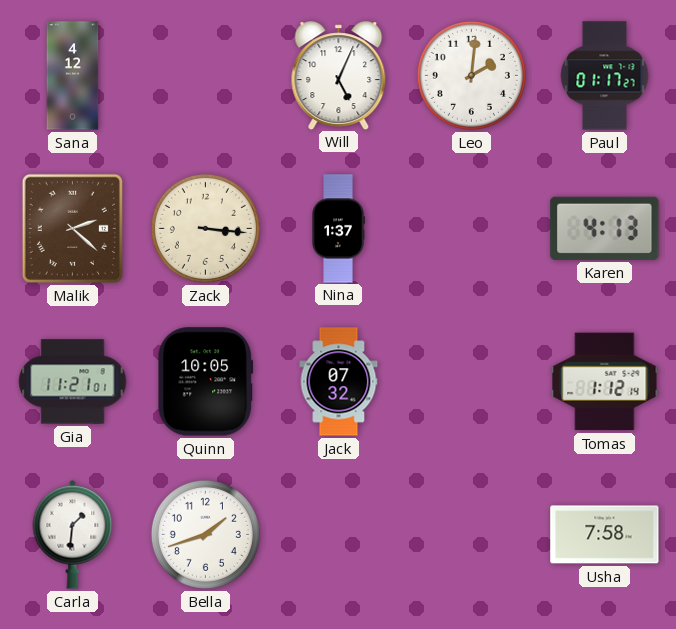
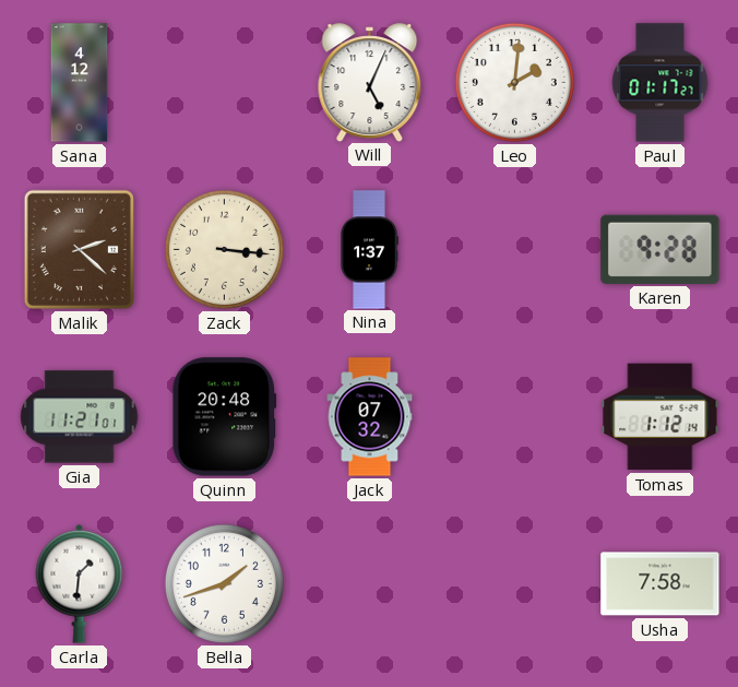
Karen: 4:13 -> 9:28 (660, 249)
Quinn: 10:05 -> 20:48 (225, 417)
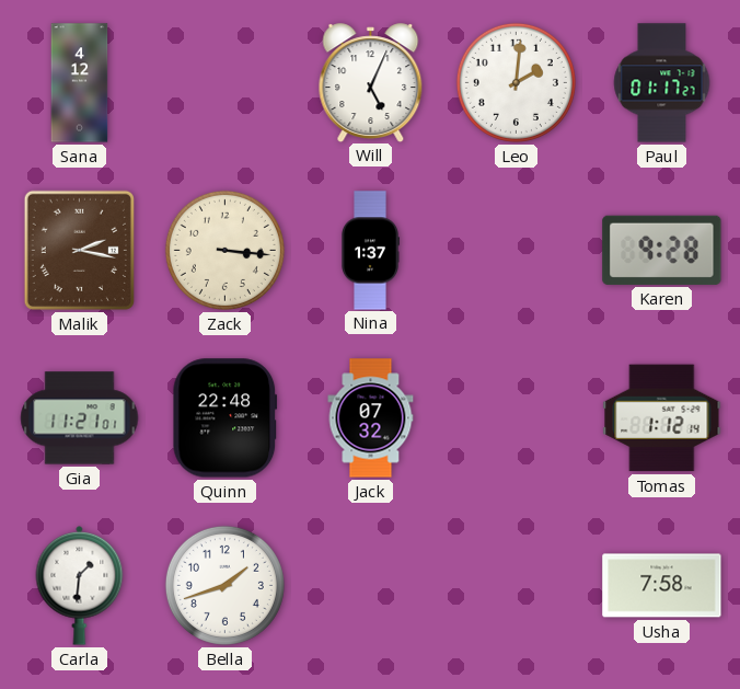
Malik: 2:22 -> 2:17 (79, 250)
Quinn: 20:48 -> 22:48 (226, 418)
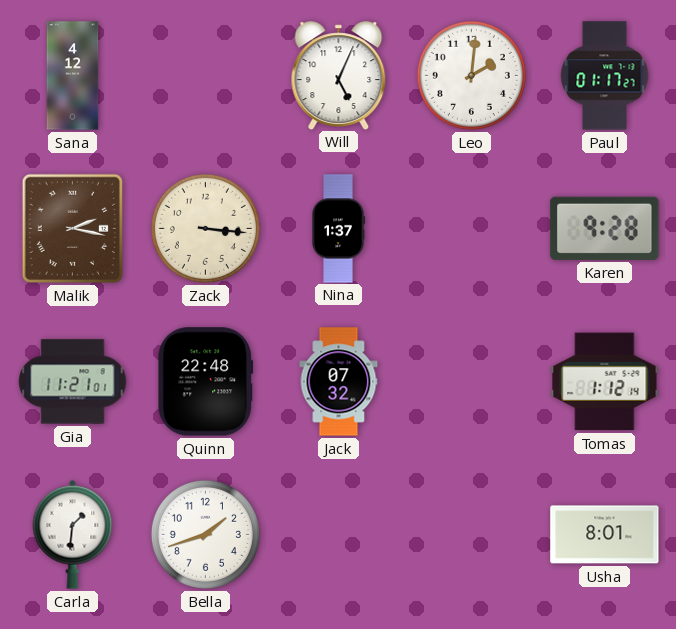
Usha: 7:58 -> 8:01 (605, 535)
